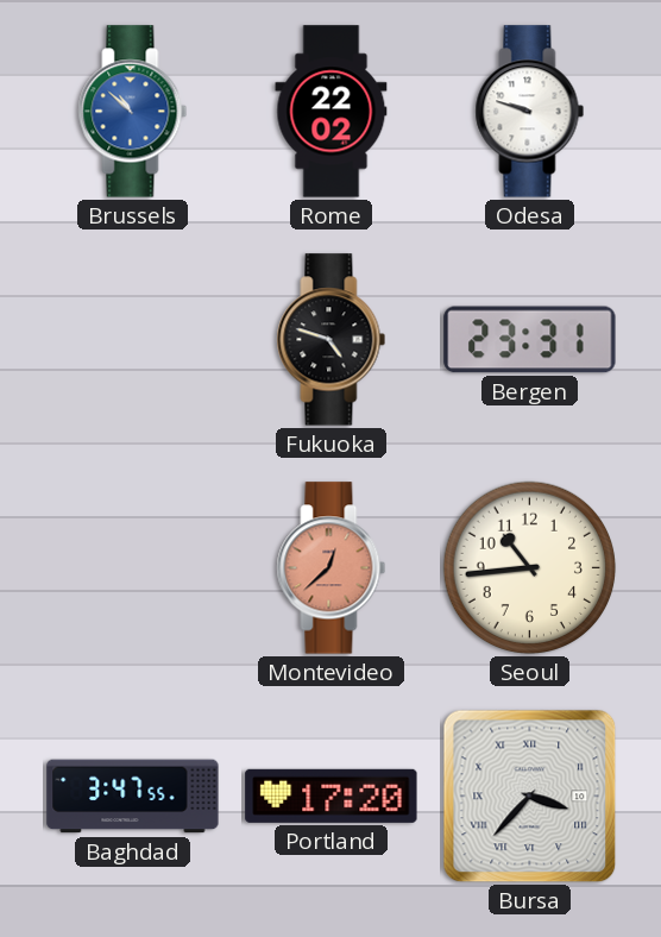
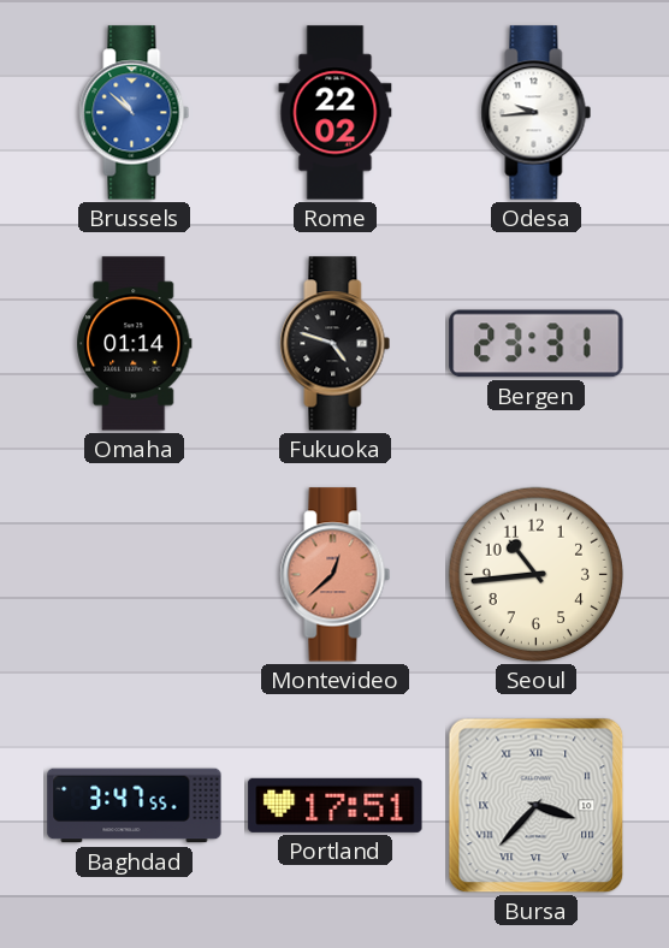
Odesa: 9:48 -> 9:44 (537, 113)
Omaha: none -> 01:14 (135, 344)
Portland: 17:20 -> 17:51 (336, 805)
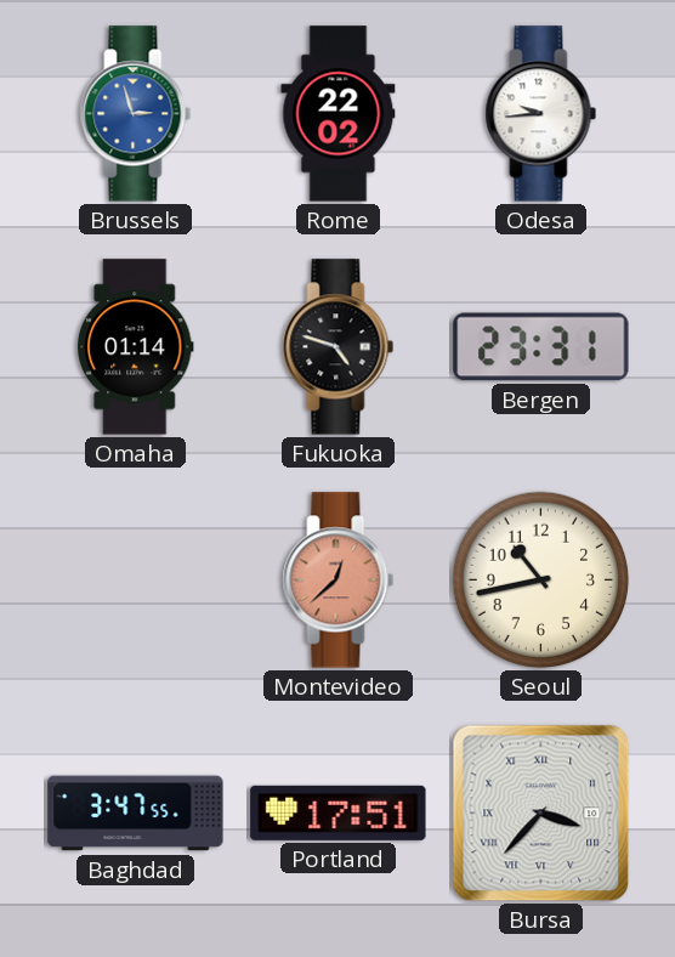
Brussels: 10:52 -> 2:57 (136, 114)
Seoul: 10:44 -> 10:43 (541, 581)
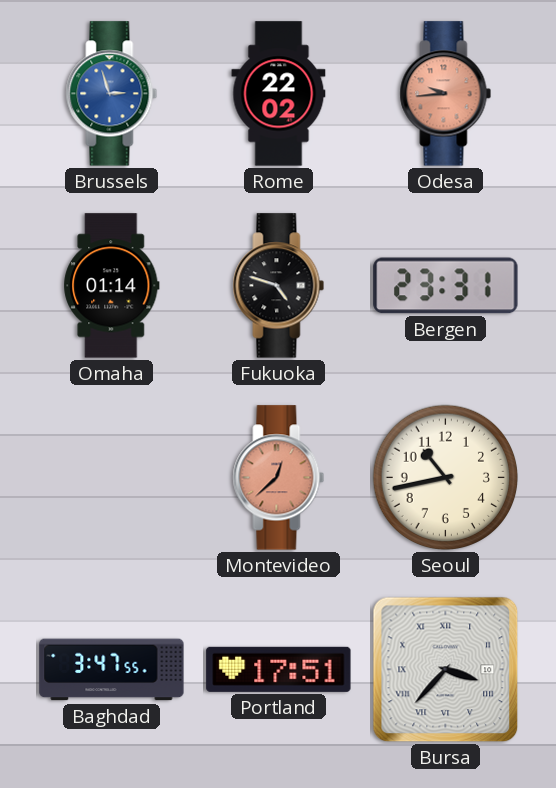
Odesa dial: white -> salmon (446, 94)
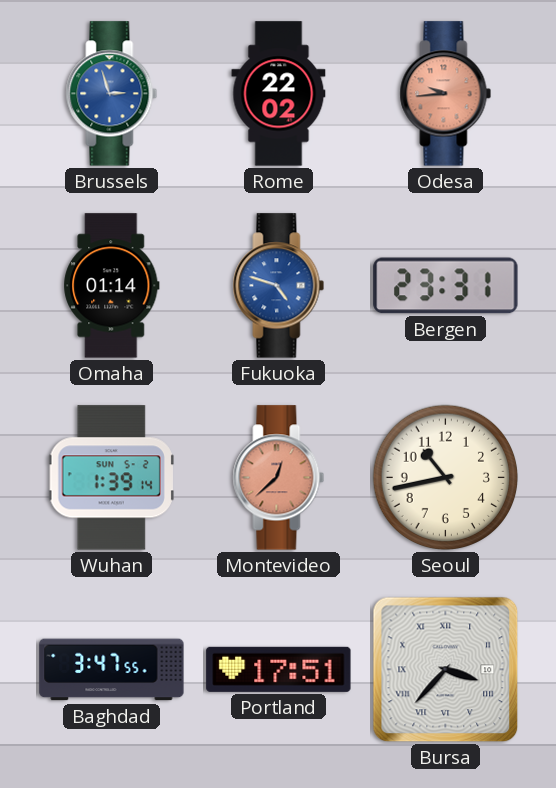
Fukuoka dial: black -> blue (279, 286)
Wuhan: none -> 1:39 (111, 478)
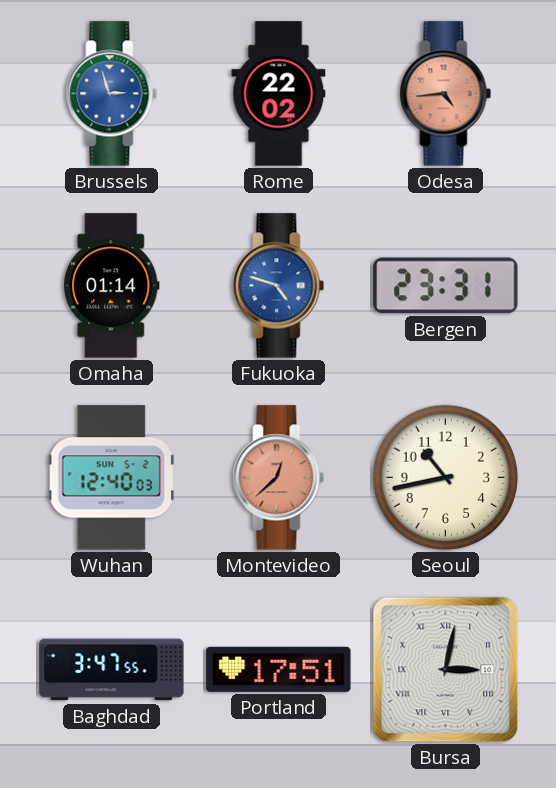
Odesa: 9:44 -> 4:44 (446, 94)
Wuhan: 1:39 -> 12:40 (111, 478)
Bursa: 3:37 -> 3:02 (446, 670)
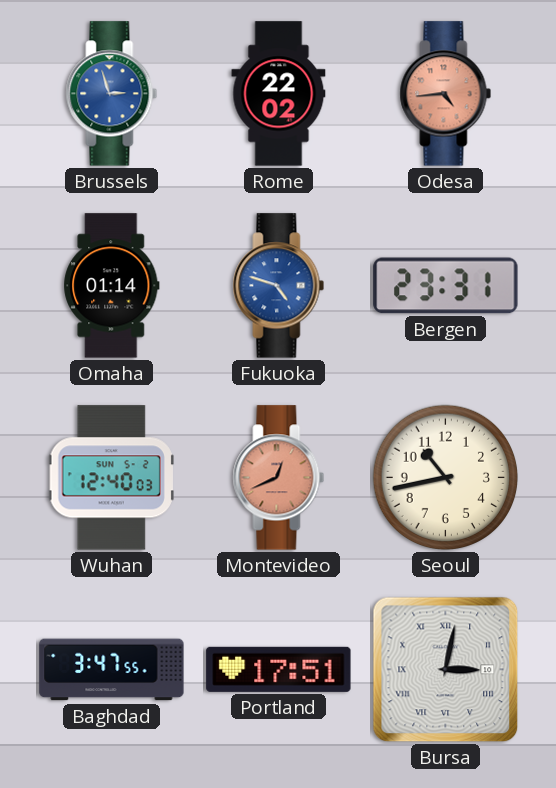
Montevideo: 12:38 -> 12:41 (279, 478)
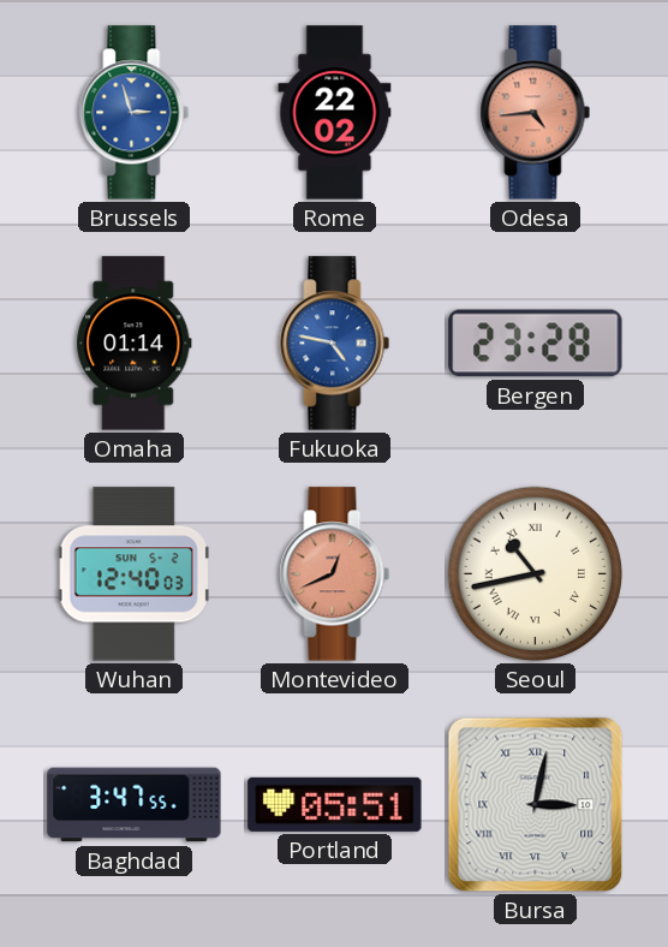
Fukuoka: 4:48 -> 4:47 (335, 344)
Bergen: 23:31 -> 23:28 (536, 344)
Seoul numerals: Arabic -> Roman (536, 574)
Portland: 17:51 -> 05:51 (335, 804)
